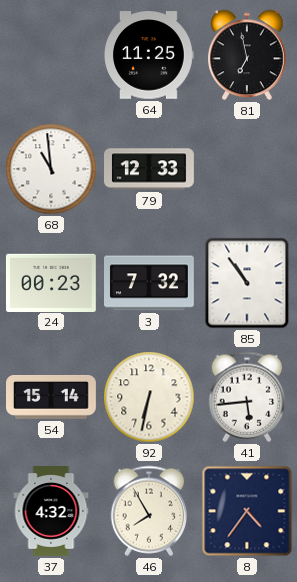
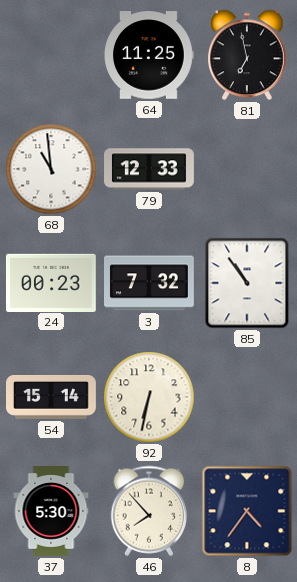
41: 5:44 -> none (247, 397)
37: 4:32 -> 5:30 (51, 512)
46: 7:55 -> 7:53 (149, 511)
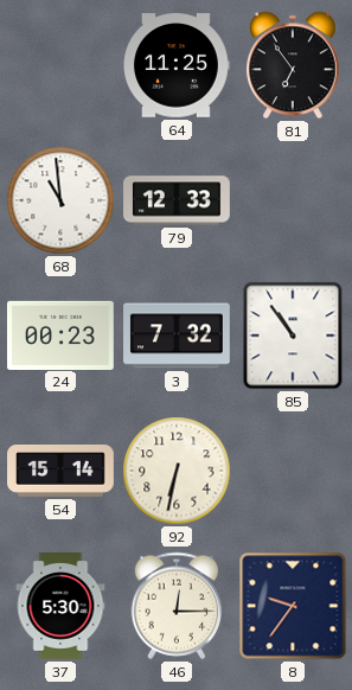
81: 6:58 -> 6:54 (294, 65)
46: 7:53 -> 12:15 (177, 606)
8: 4:36 -> 9:36 (293, 606)
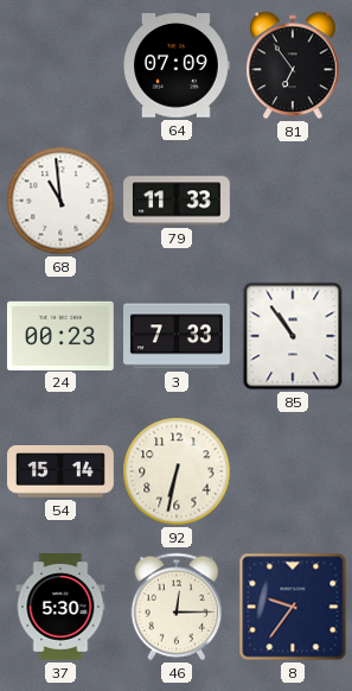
64: 11:25 -> 07:09 (177, 65)
79: 12:33 -> 11:33 (178, 201)
3: 7:32 -> 7:33 (178, 336)
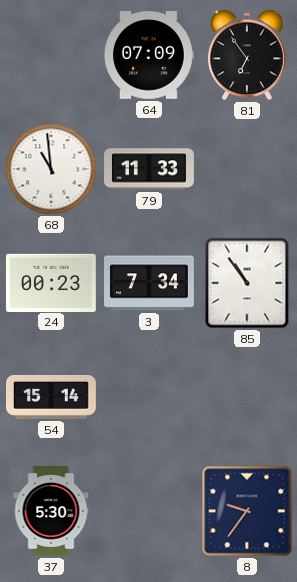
3: 7:33 -> 7:34 (150, 283)
92: 6:32 -> none (177, 471)
46: 12:15 -> none (177, 607)
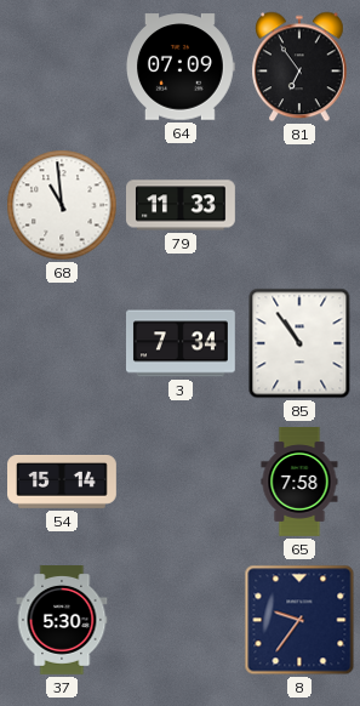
24: 00:23 -> none (51, 282)
65: none -> 7:58 (299, 483)
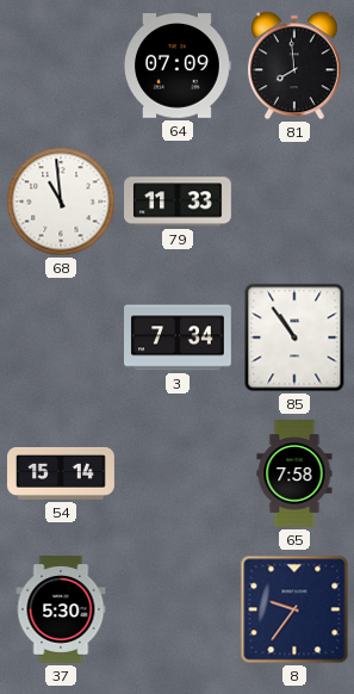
81: 6:54 -> 7:59 (296, 66)
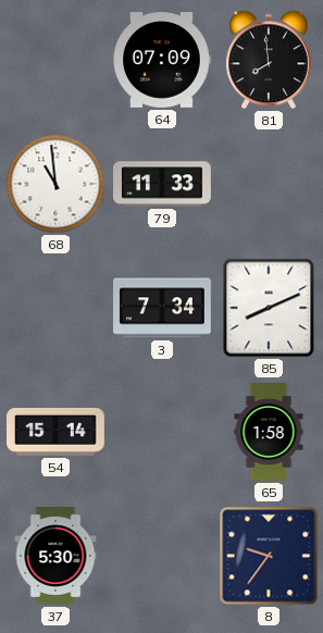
85: 10:54 -> 8:11 (269, 308)
65: 7:58 -> 1:58 (269, 433)
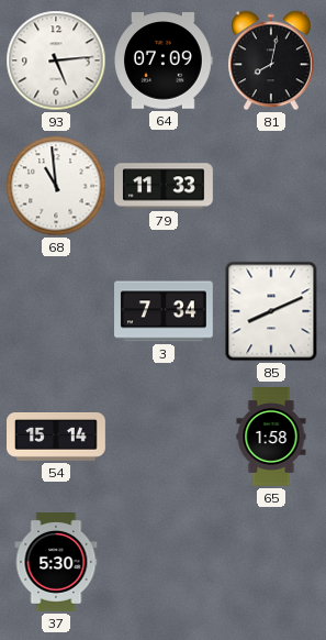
93: none -> 5:14 (56, 60)
81: 7:59 -> 8:02 (272, 60)
8: 9:36 -> none (269, 556)
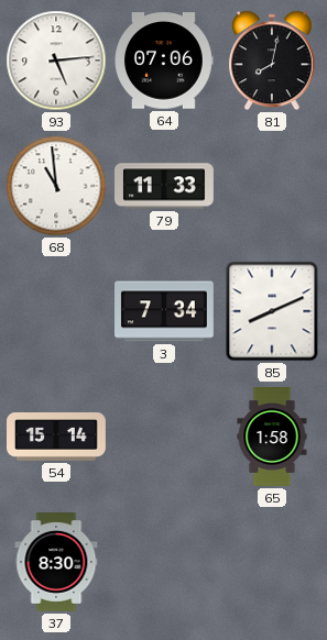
64: 07:09 -> 07:06 (164, 60)
37: 5:30 -> 8:30 (56, 563)
